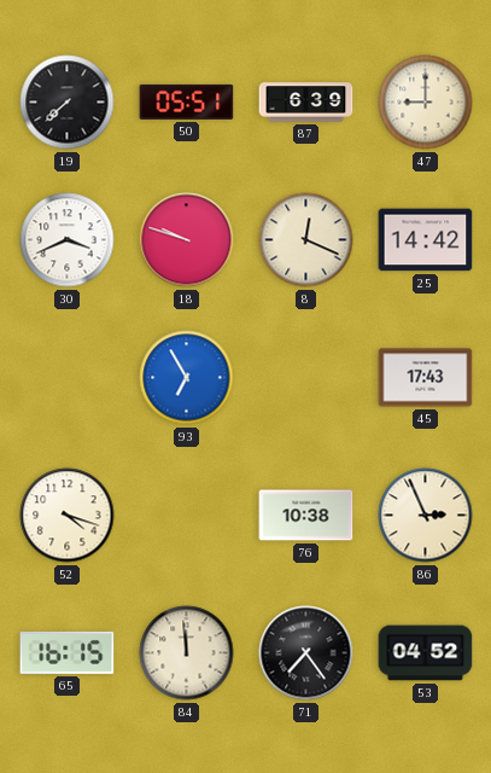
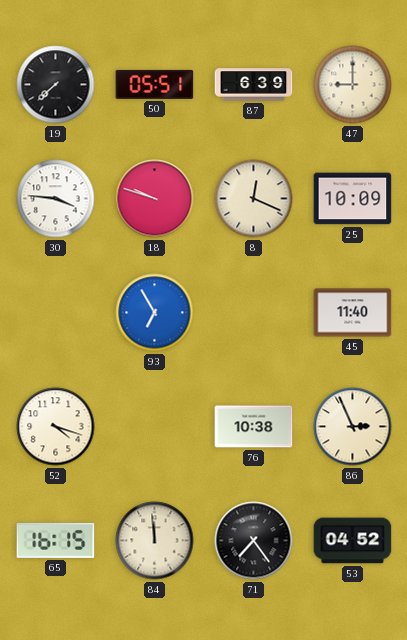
30: 3:41 -> 3:46 (56, 199)
25: 14:42 -> 10:09 (353, 199)
45: 17:43 -> 11:40 (353, 313)
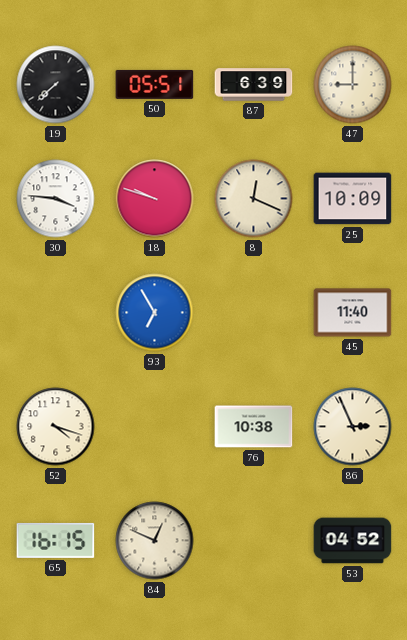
84: 11:59 -> 12:49 (155, 541)
71: 7:24 -> none (254, 541)
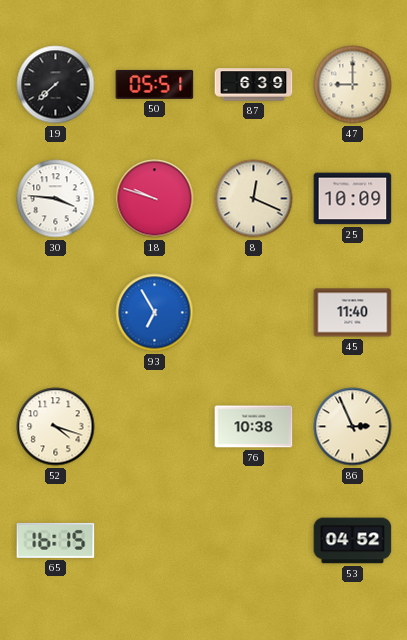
84: 12:49 -> none (155, 541)
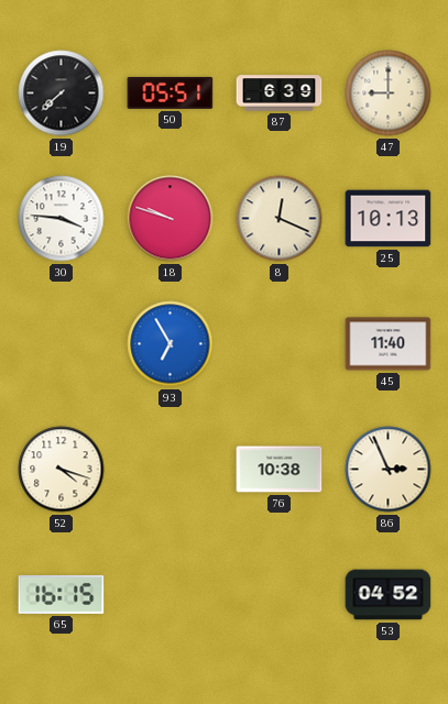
25: 10:09 -> 10:13 (389, 219)
